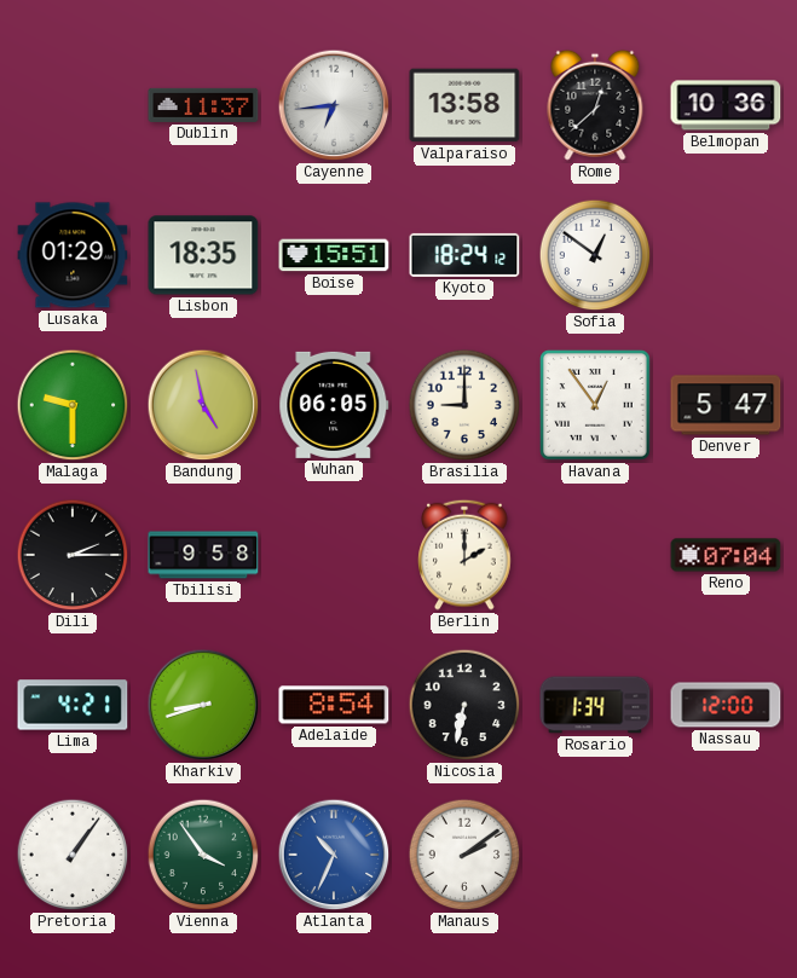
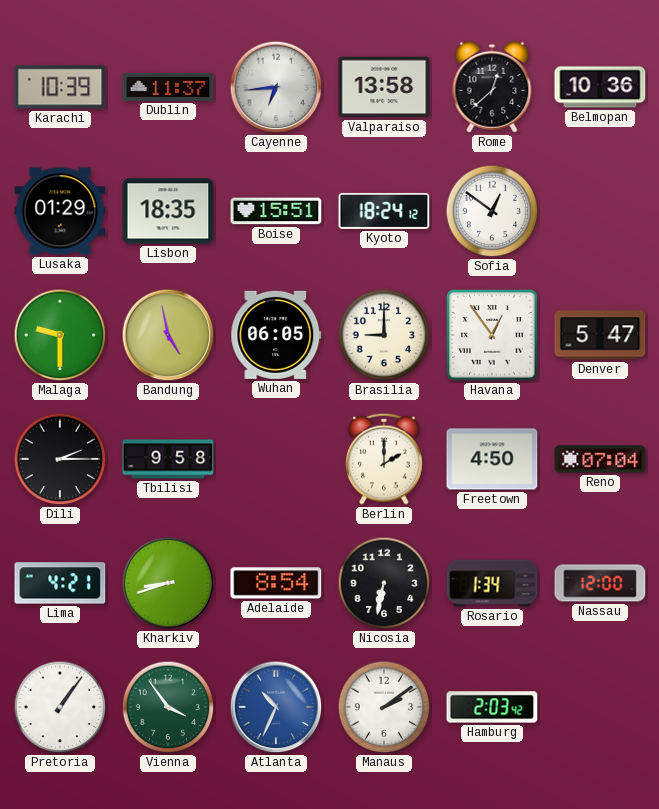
Karachi: none -> 10:39 (60, 87)
Freetown: none -> 4:50 (492, 459)
Hamburg: none -> 2:03 (492, 707)
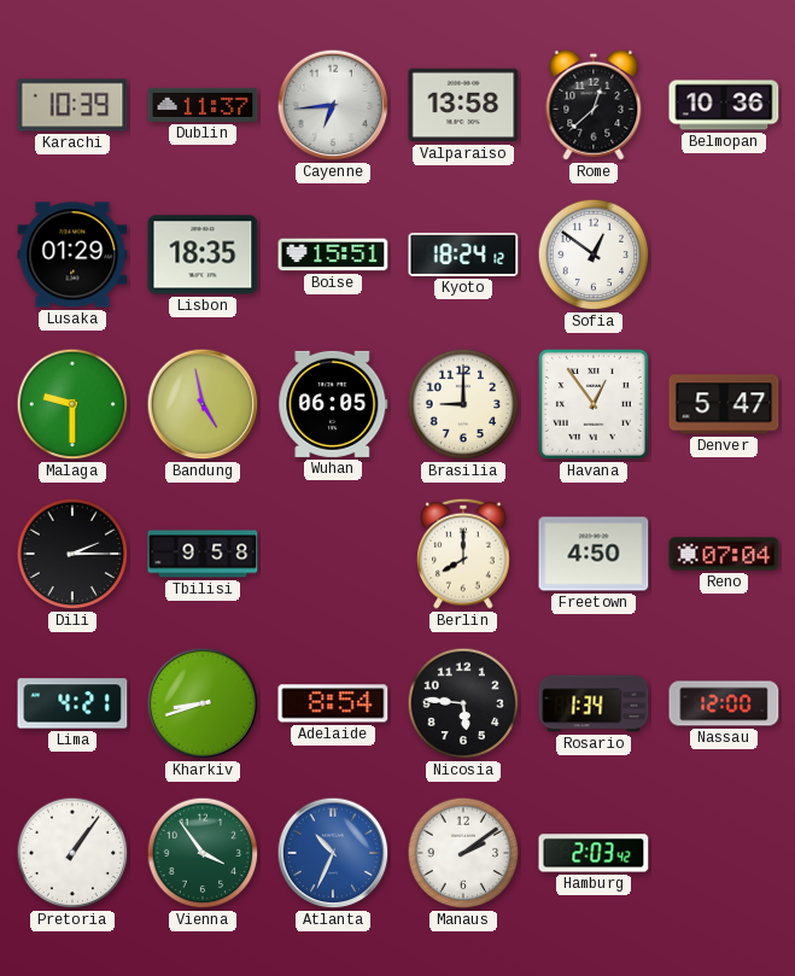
Berlin: 2:00 -> 8:00 (463, 554)
Nicosia: 6:32 -> 5:46 (463, 703)
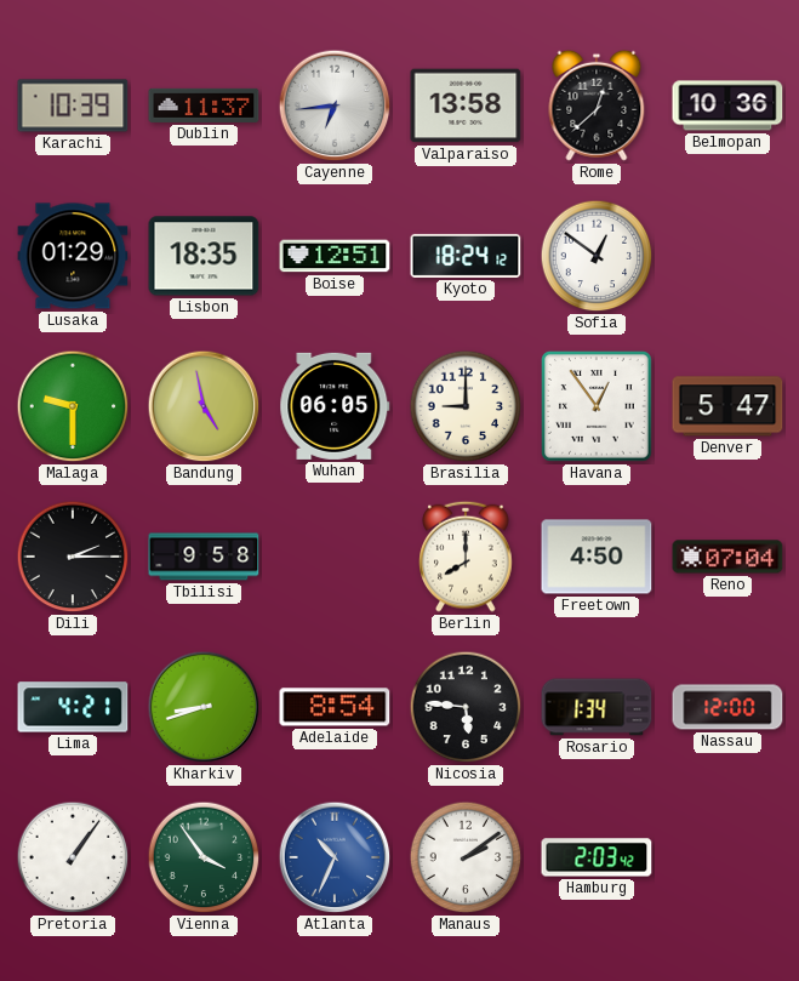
Boise: 15:51 -> 12:51 (335, 256)
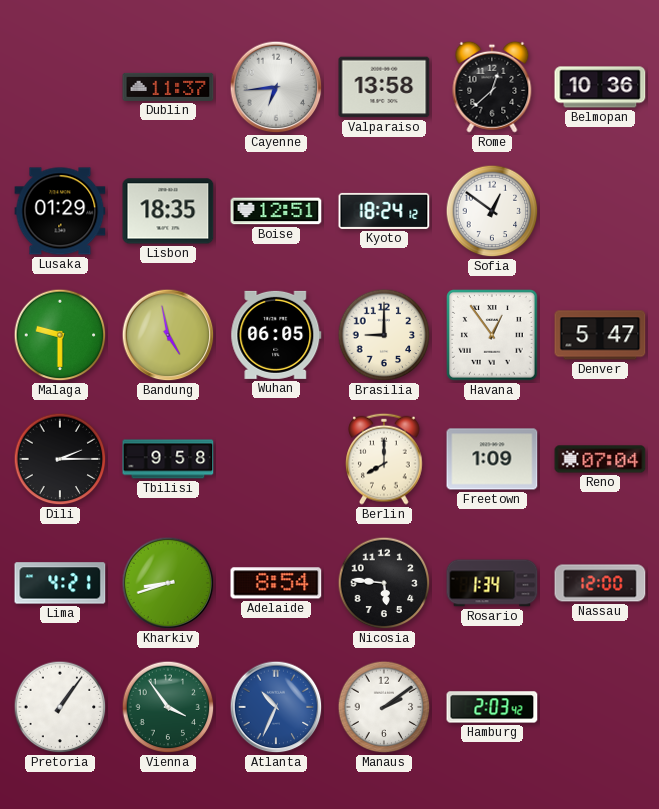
Karachi: 10:39 -> none (73, 105)
Freetown: 4:50 -> 1:09 (492, 459)
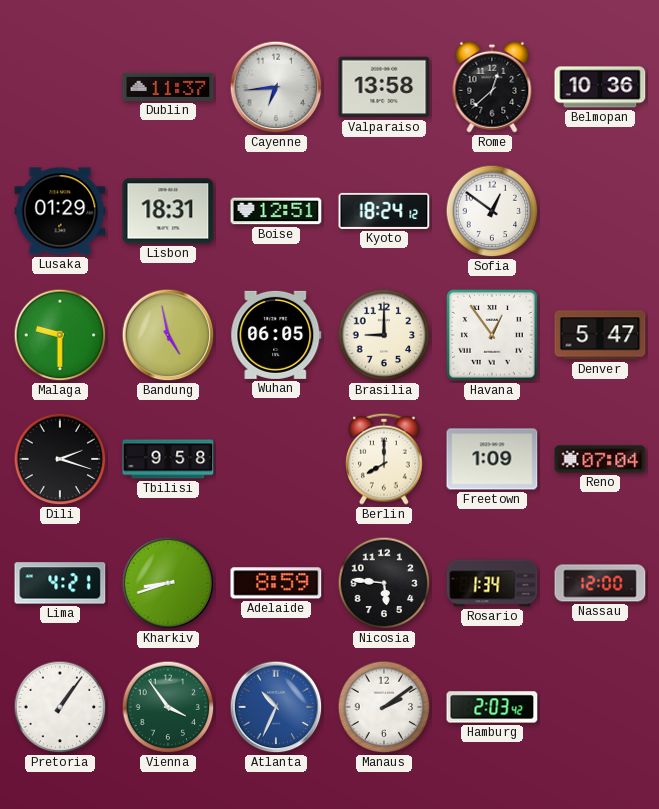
Lisbon: 18:35 -> 18:31 (168, 211)
Dili: 2:15 -> 2:18 (60, 459)
Adelaide: 8:54 -> 8:59 (276, 583)
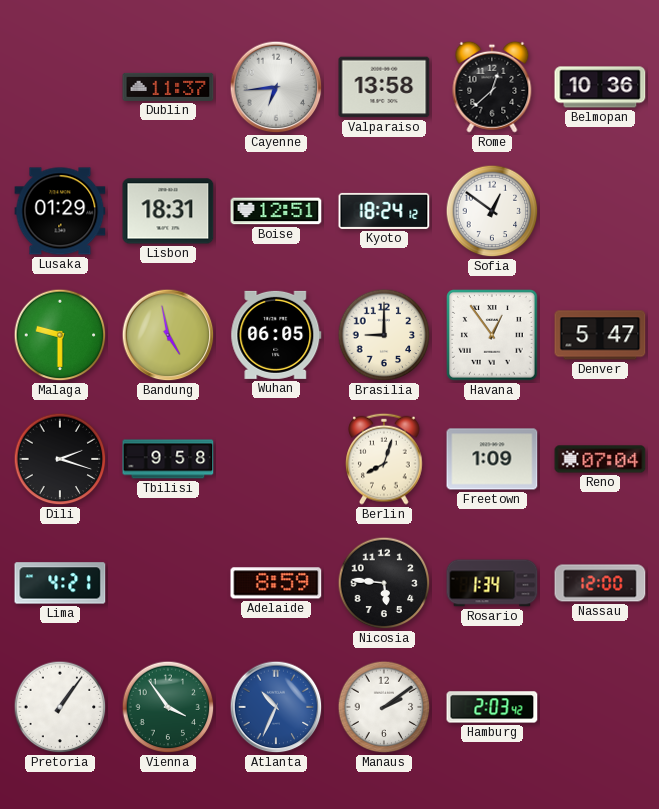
Berlin: 8:00 -> 8:03 (384, 459)
Kharkiv: 8:42 -> none (168, 583)
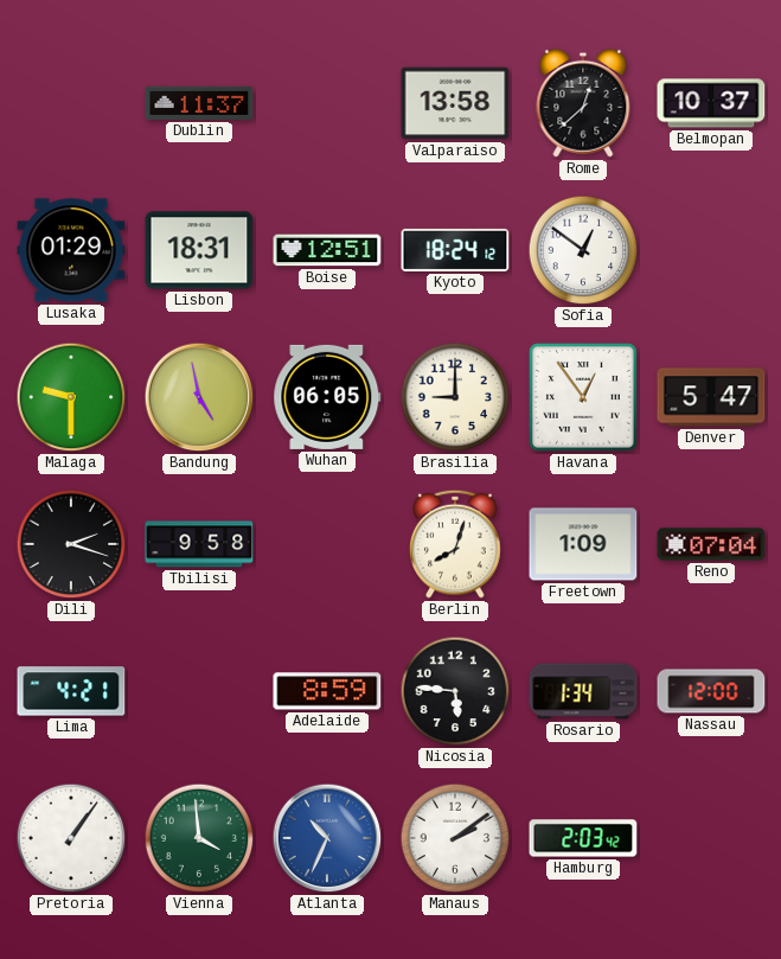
Cayenne: 6:44 -> none (276, 87)
Belmopan: 10:36 -> 10:37 (711, 103)
Vienna: 3:54 -> 3:59 (199, 838)
